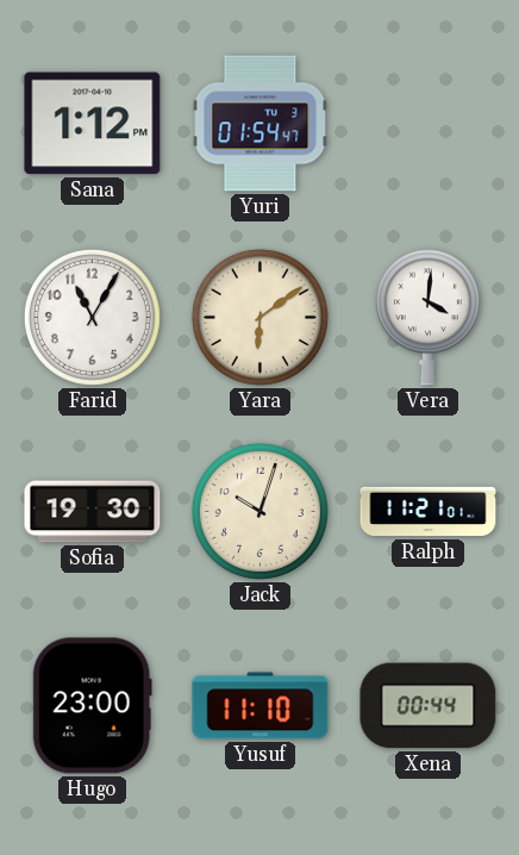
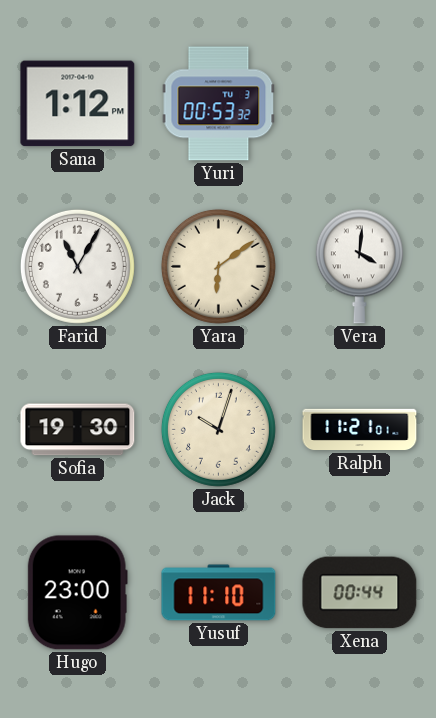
Yuri: 01:54 -> 00:53 (219, 104)
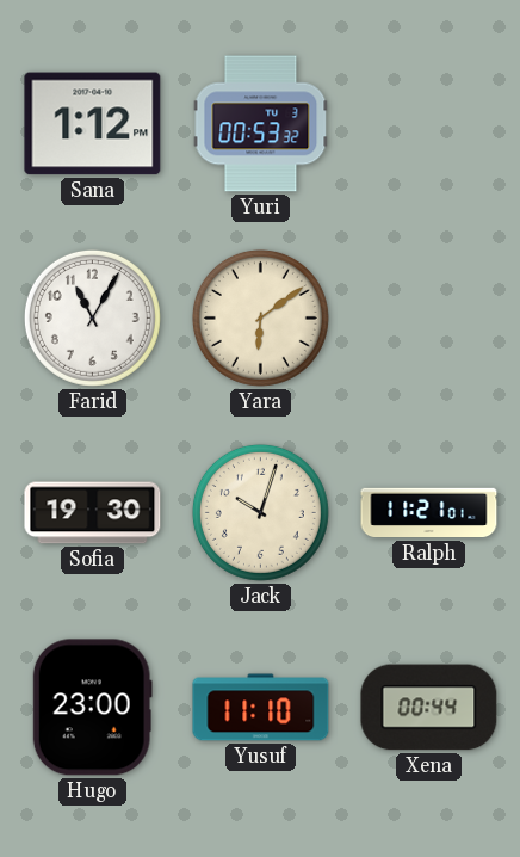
Vera: 4:01 -> none (359, 267)
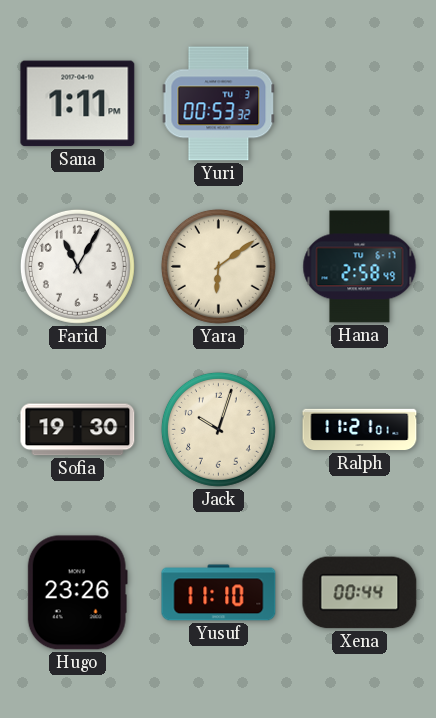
Sana: 1:12 -> 1:11 (78, 104)
Hana: none -> 2:58 (360, 267)
Hugo: 23:00 -> 23:26 (77, 593)
